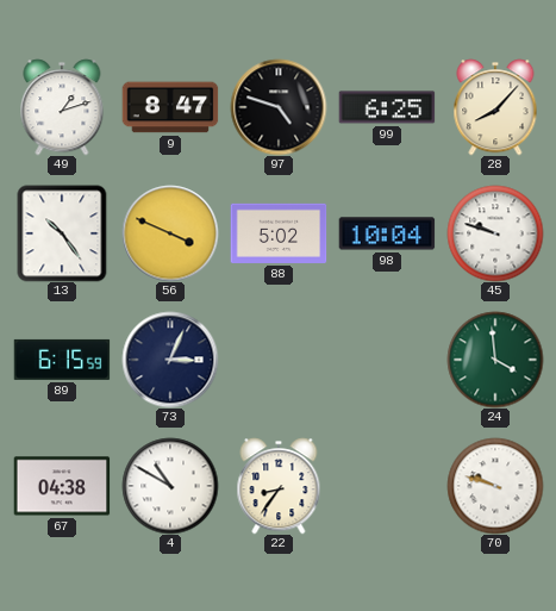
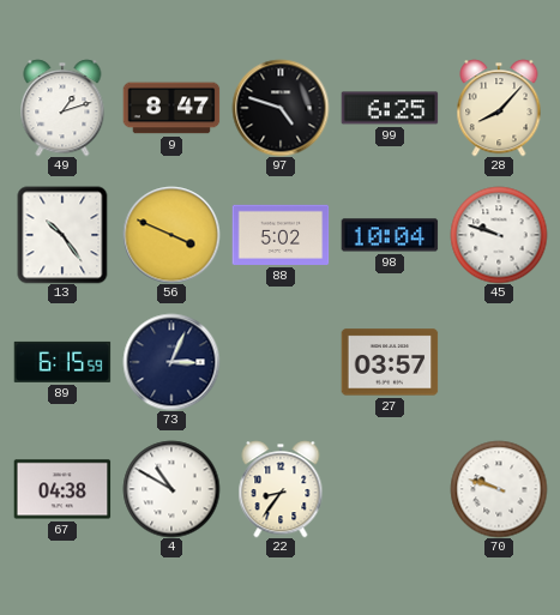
27: none -> 03:57 (390, 362)
24: 3:59 -> none (495, 360)
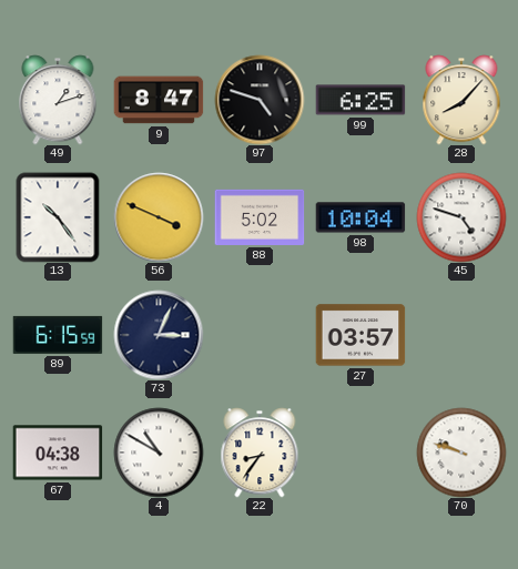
45: 9:48 -> 4:48 (461, 217)
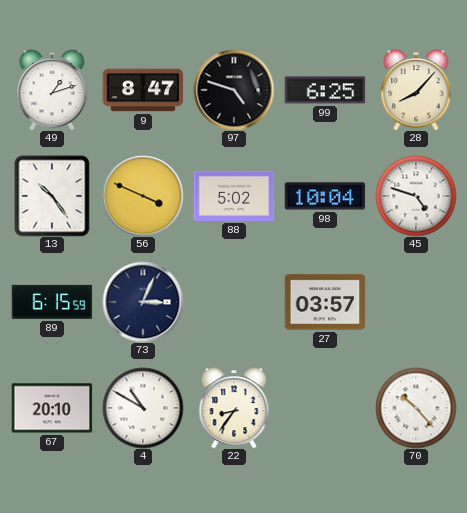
67: 04:38 -> 20:10 (52, 408)
70: 9:48 -> 10:23 (416, 408)
